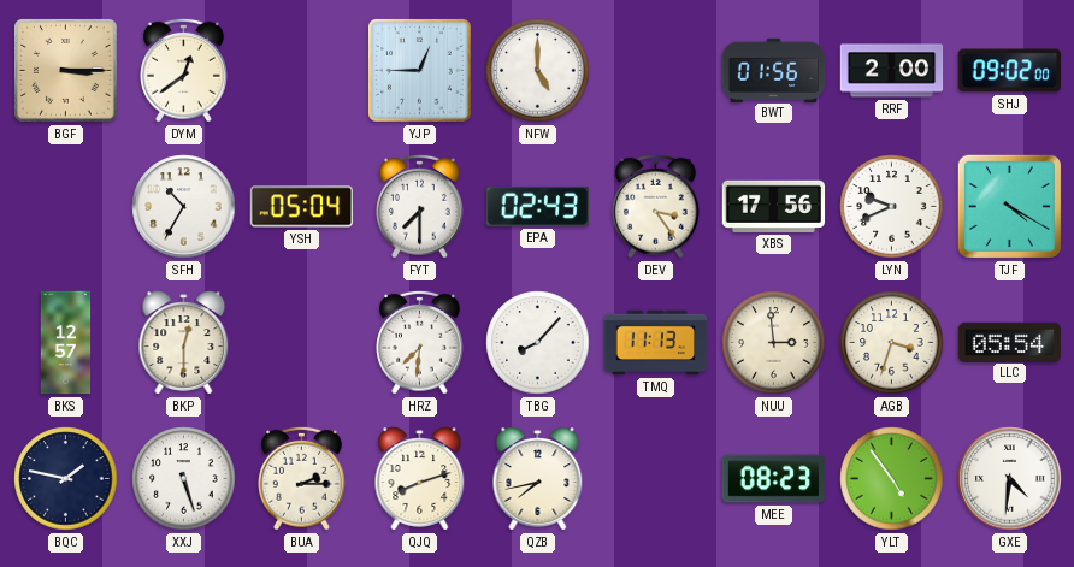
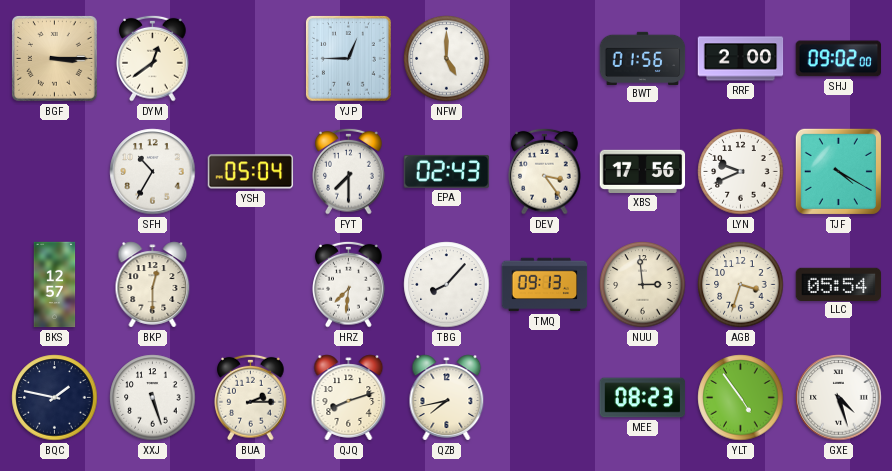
TMQ: 11:13 -> 09:13 (545, 285)
GXE: 4:31 -> 4:27 (839, 398)
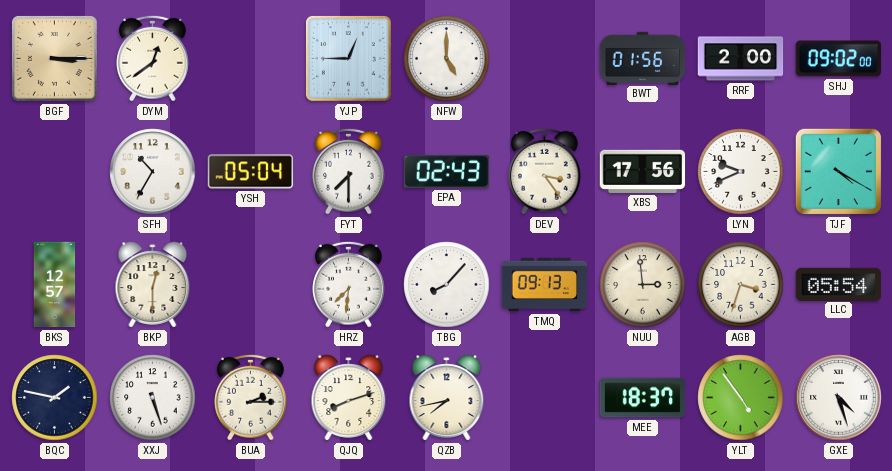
MEE: 08:23 -> 18:37 (643, 398)
